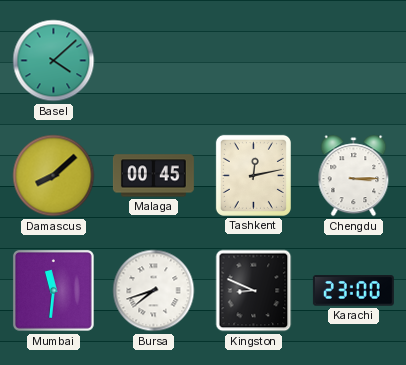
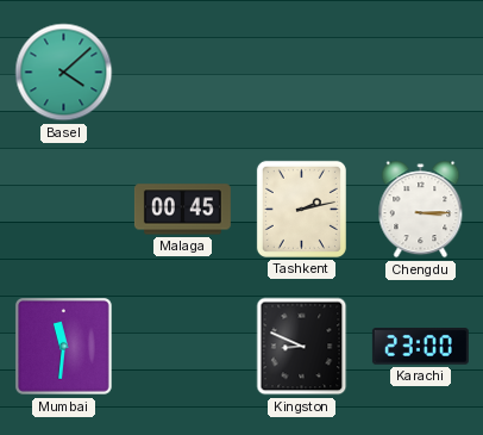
Damascus: 8:08 -> none (54, 176)
Tashkent: 12:13 -> 2:13 (301, 209)
Bursa: 7:42 -> none (154, 291)
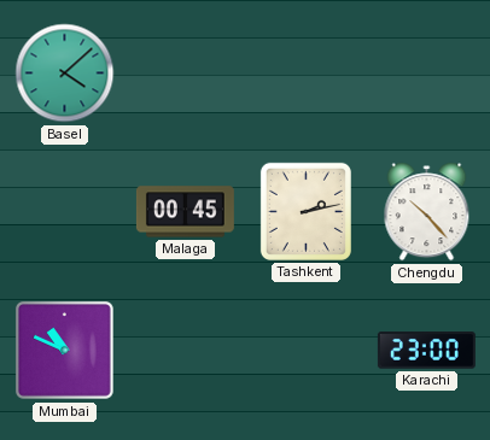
Chengdu: 3:15 -> 10:23 (427, 212)
Mumbai: 11:31 -> 10:49 (64, 350)
Kingston: 8:49 -> none (302, 347)
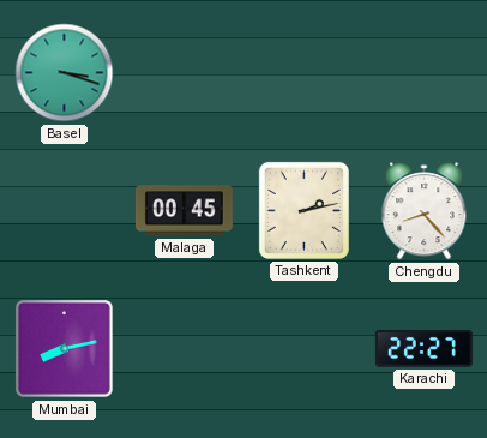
Basel: 4:08 -> 3:18 (65, 73)
Chengdu: 10:23 -> 8:23 (425, 211)
Mumbai: 10:49 -> 8:13 (64, 348)
Karachi: 23:00 -> 22:27 (423, 349)
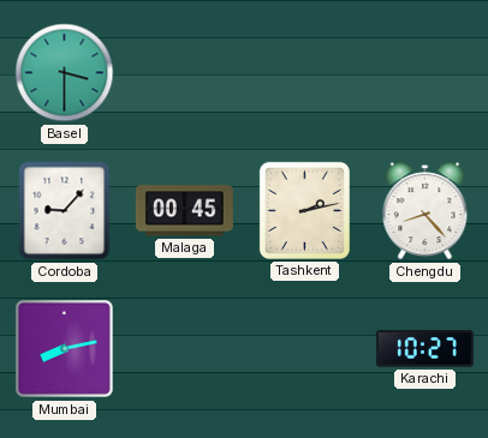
Basel: 3:18 -> 3:30 (65, 73)
Cordoba: none -> 9:07 (65, 211)
Karachi: 22:27 -> 10:27 (424, 349)
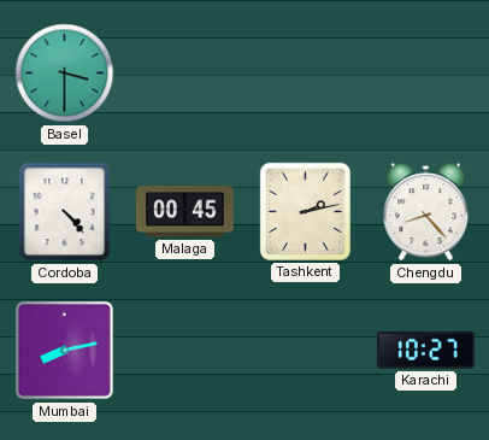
Cordoba: 9:07 -> 4:23 (65, 212)
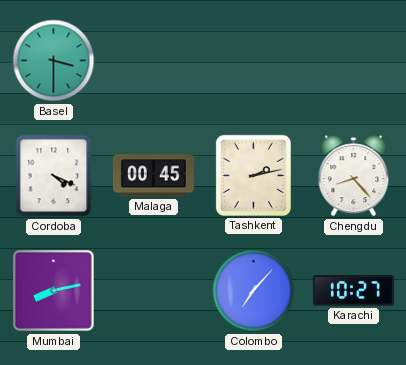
Cordoba: 4:23 -> 4:19 (54, 176)
Colombo: none -> 7:07 (254, 291)
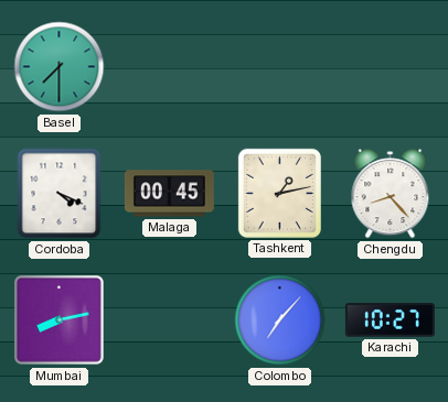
Basel: 3:30 -> 7:30 (60, 67)
Tashkent: 2:13 -> 1:13 (279, 193)
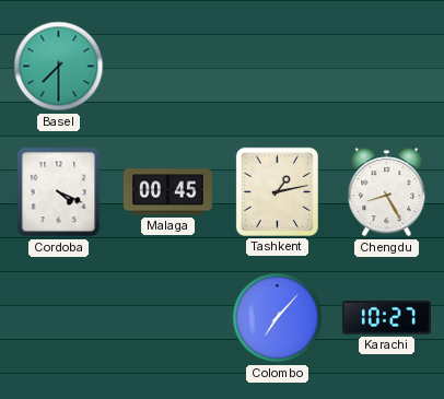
Chengdu: 8:23 -> 8:25 (387, 192)
Mumbai: 8:13 -> none (58, 319)
